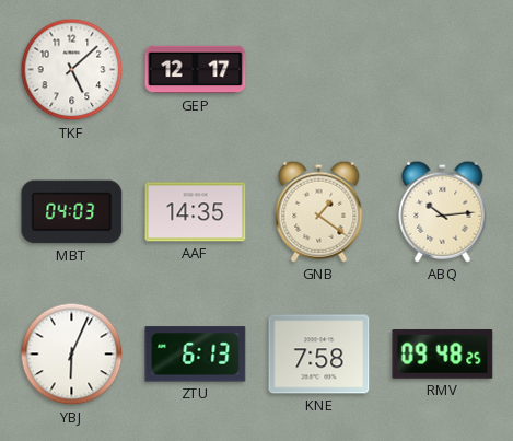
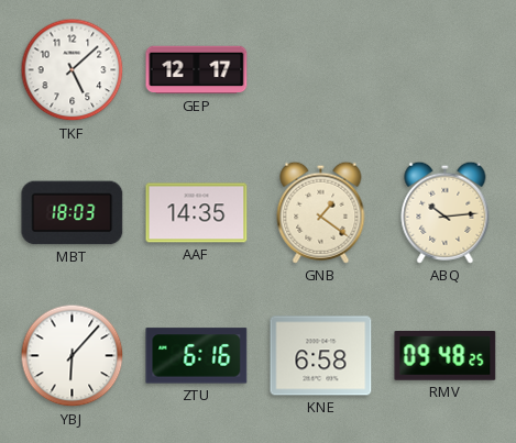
MBT: 04:03 -> 18:03 (73, 213)
YBJ: 6:04 -> 6:07 (73, 356)
ZTU: 6:13 -> 6:16 (197, 356)
KNE: 7:58 -> 6:58 (321, 356)
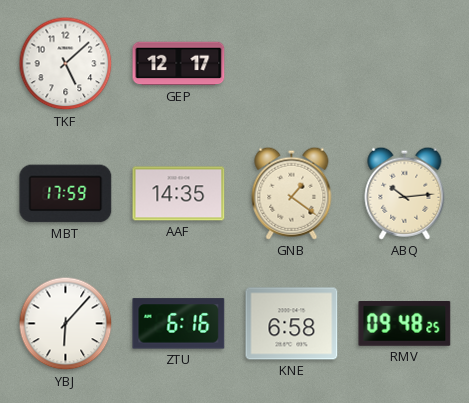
MBT: 18:03 -> 17:59 (66, 194)
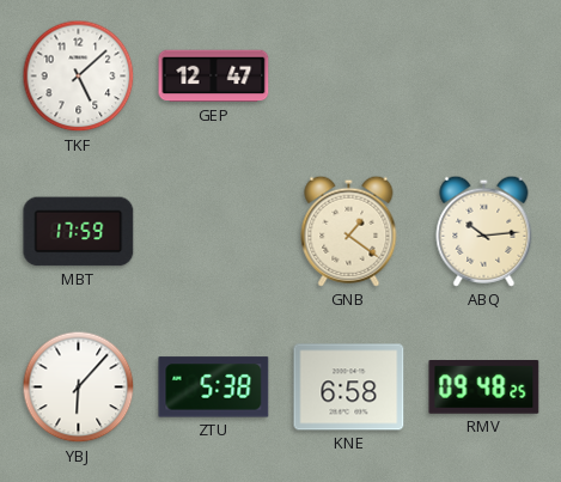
GEP: 12:17 -> 12:47 (214, 77)
AAF: 14:35 -> none (179, 194)
ZTU: 6:16 -> 5:38 (214, 388)
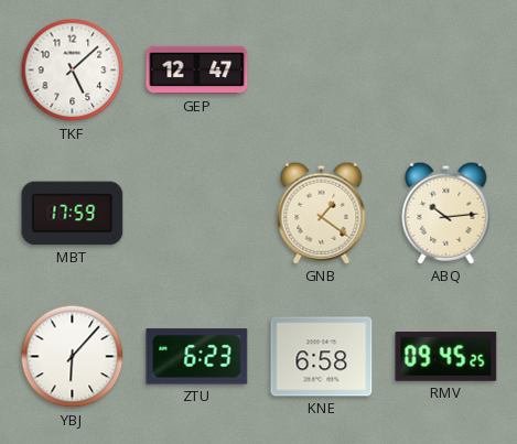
ZTU: 5:38 -> 6:23 (197, 357)
RMV: 09:48 -> 09:45 (446, 357)
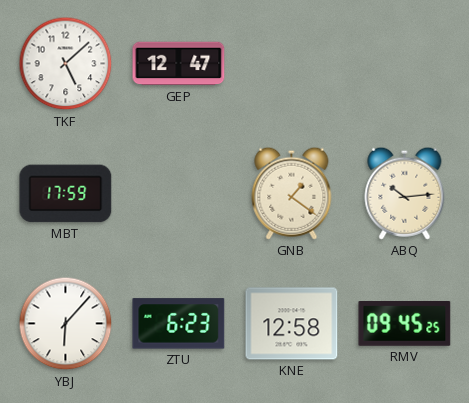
KNE: 6:58 -> 12:58 (292, 324)
